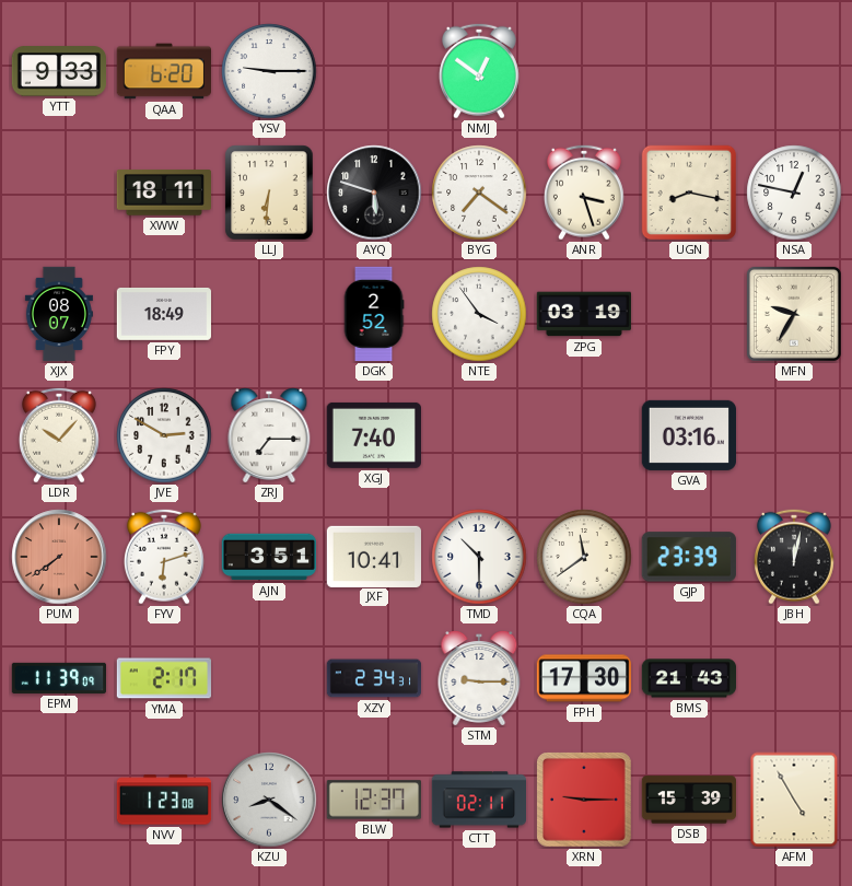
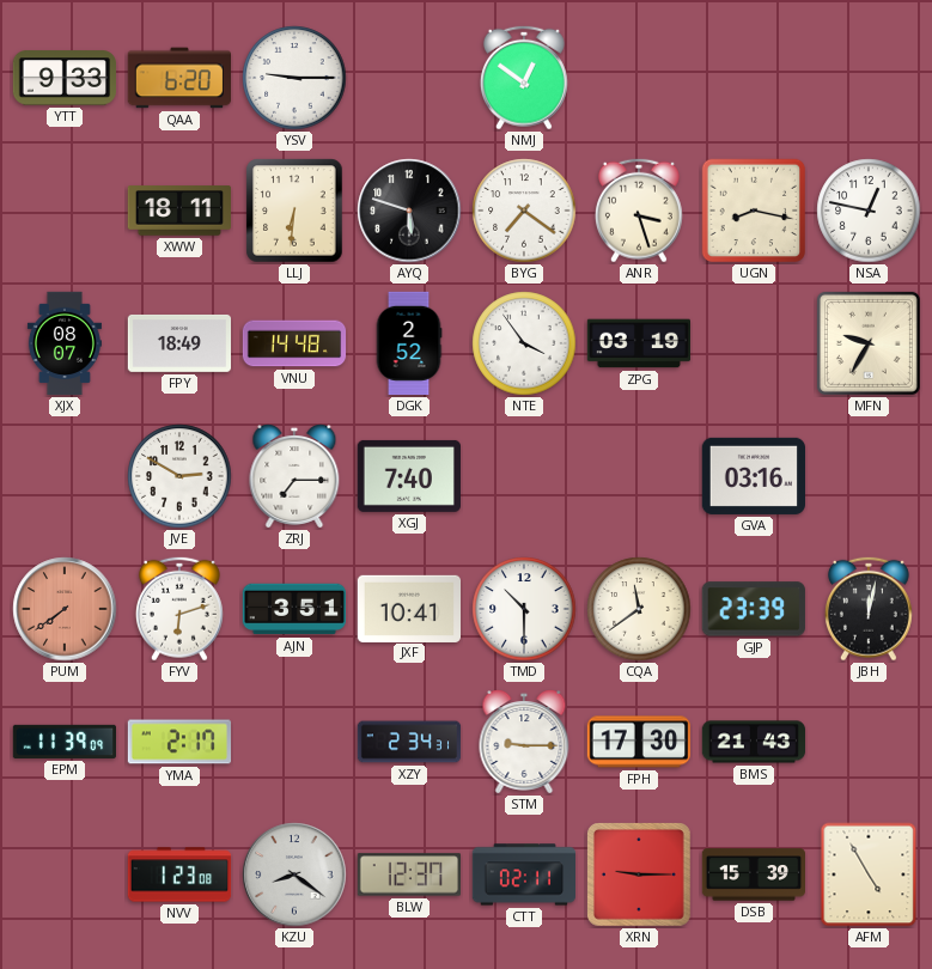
VNU: none -> 14:48 (294, 343)
LDR: 10:07 -> none (59, 435)
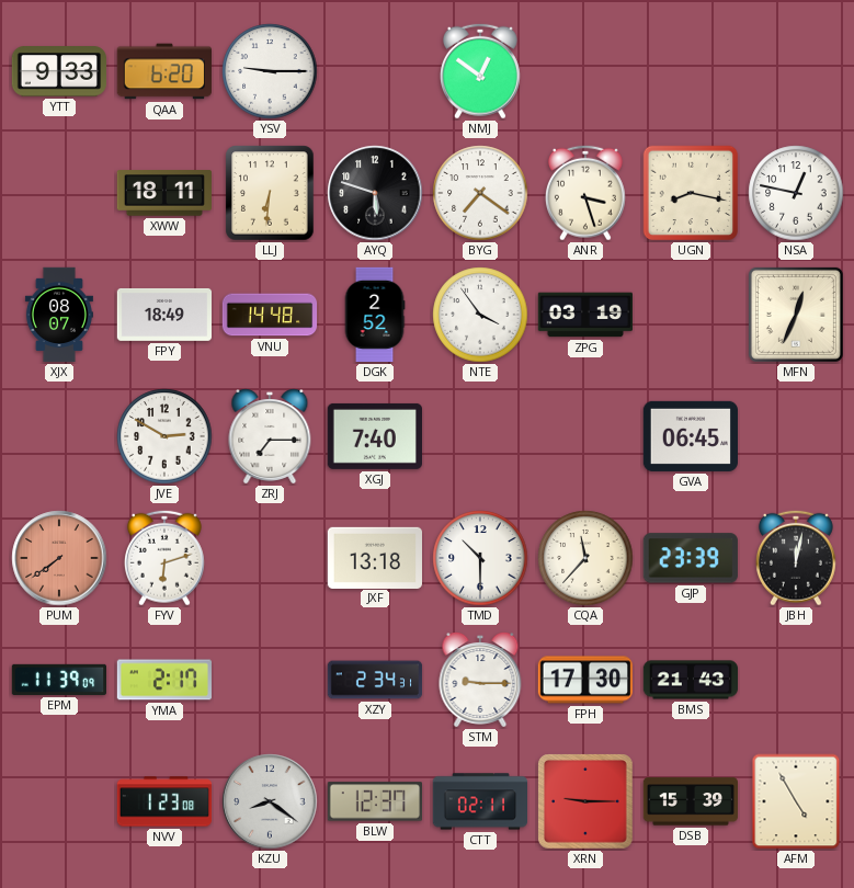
MFN: 9:35 -> 12:34 (796, 315)
GVA: 03:16 -> 06:45 (690, 436)
AJN: 3:51 -> none (293, 609)
JXF: 10:41 -> 13:18 (374, 557)
CQA: 11:39 -> 11:37 (585, 558)
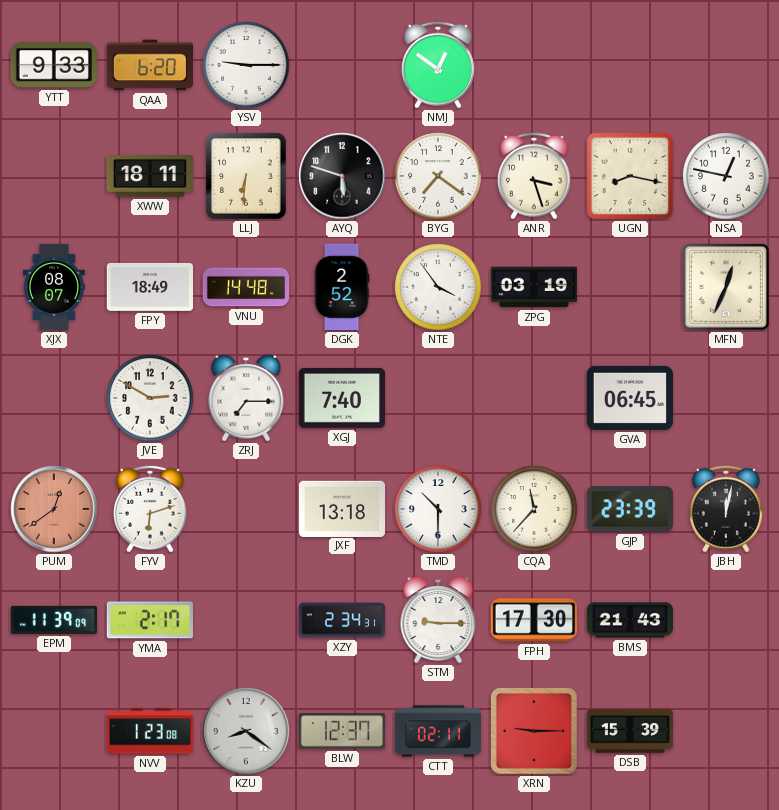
PUM: 7:39 -> 12:39 (54, 509)
AFM: 4:55 -> none (796, 801)
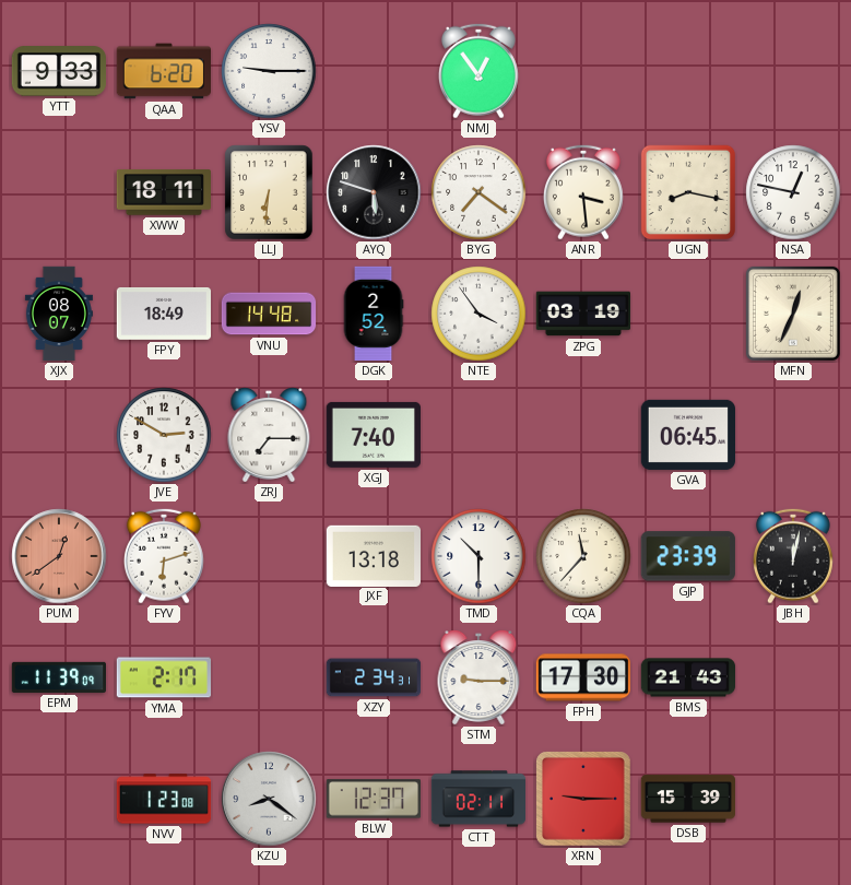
NMJ: 12:51 -> 12:54 (478, 71)
ANR: 3:27 -> 3:29 (583, 192)
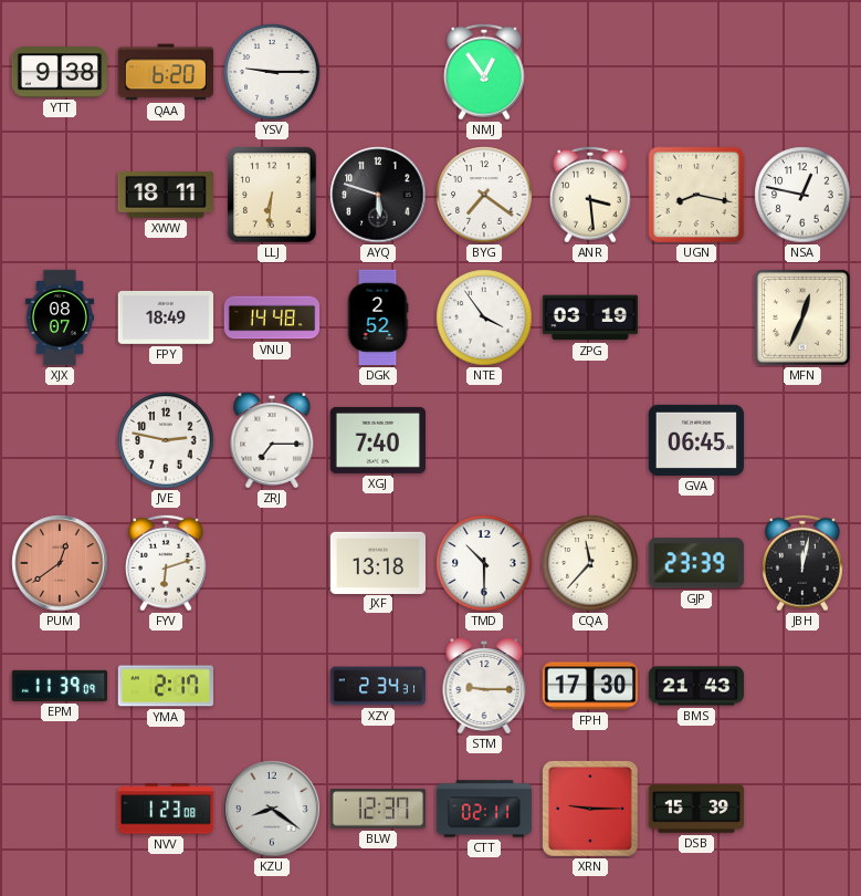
YTT: 9:33 -> 9:38 (59, 72)
JVE: 2:50 -> 2:47 (166, 440)
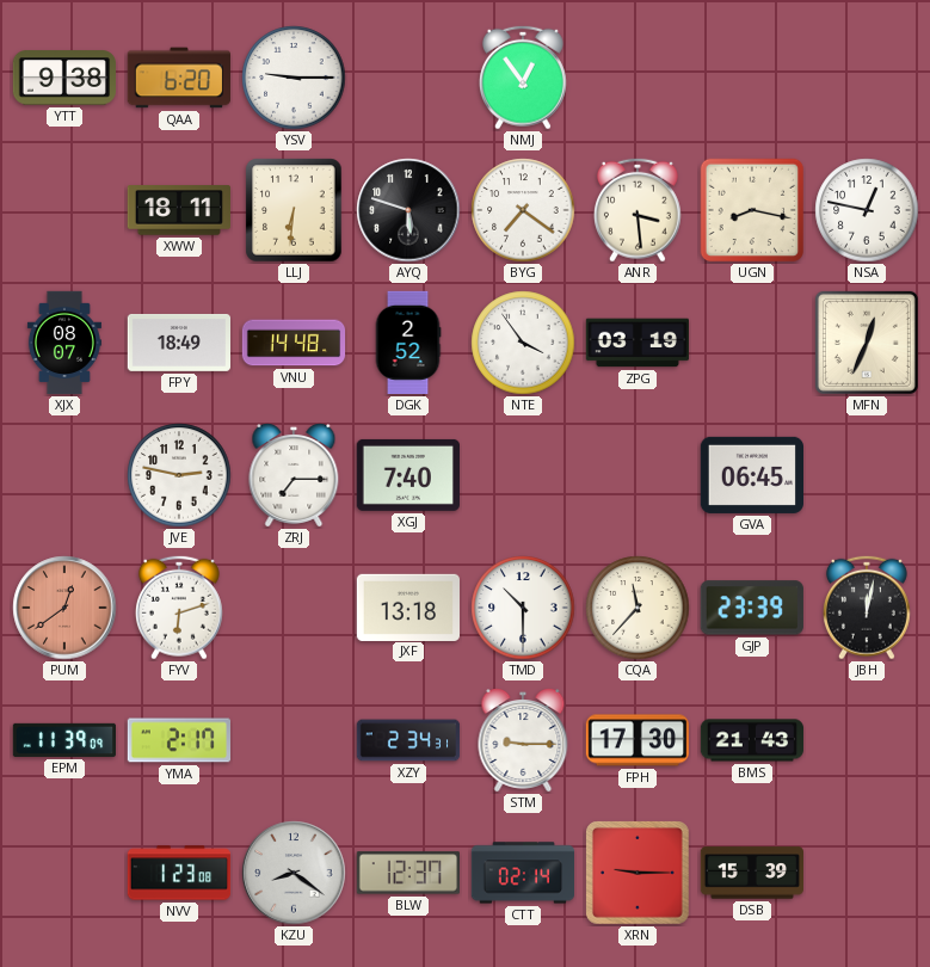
CTT: 02:11 -> 02:14 (522, 873)
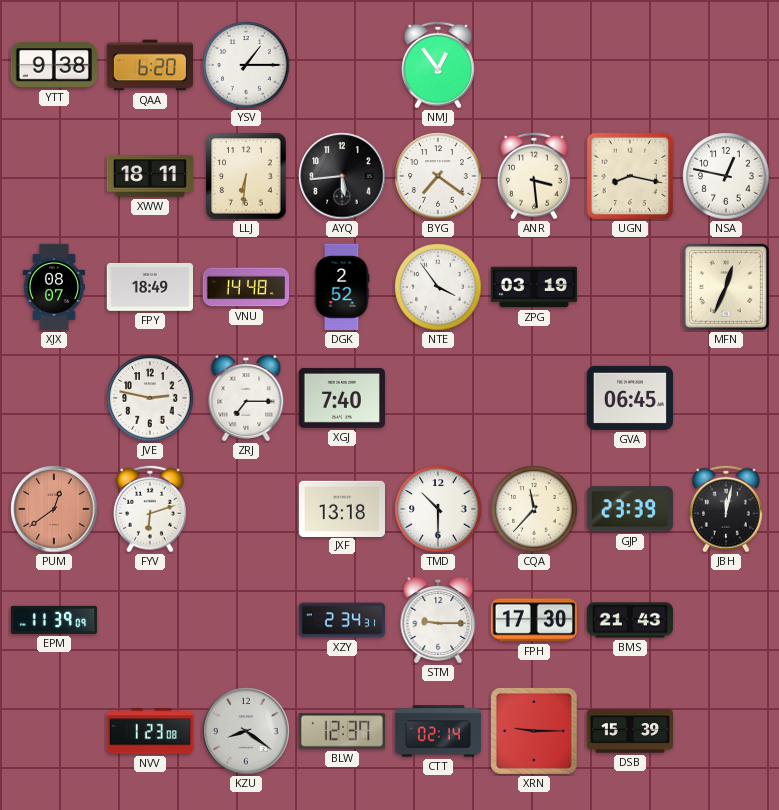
YSV: 9:15 -> 1:15 (246, 65)
AYQ: 5:48 -> 5:44 (342, 176)
YMA: 2:17 -> none (178, 740)
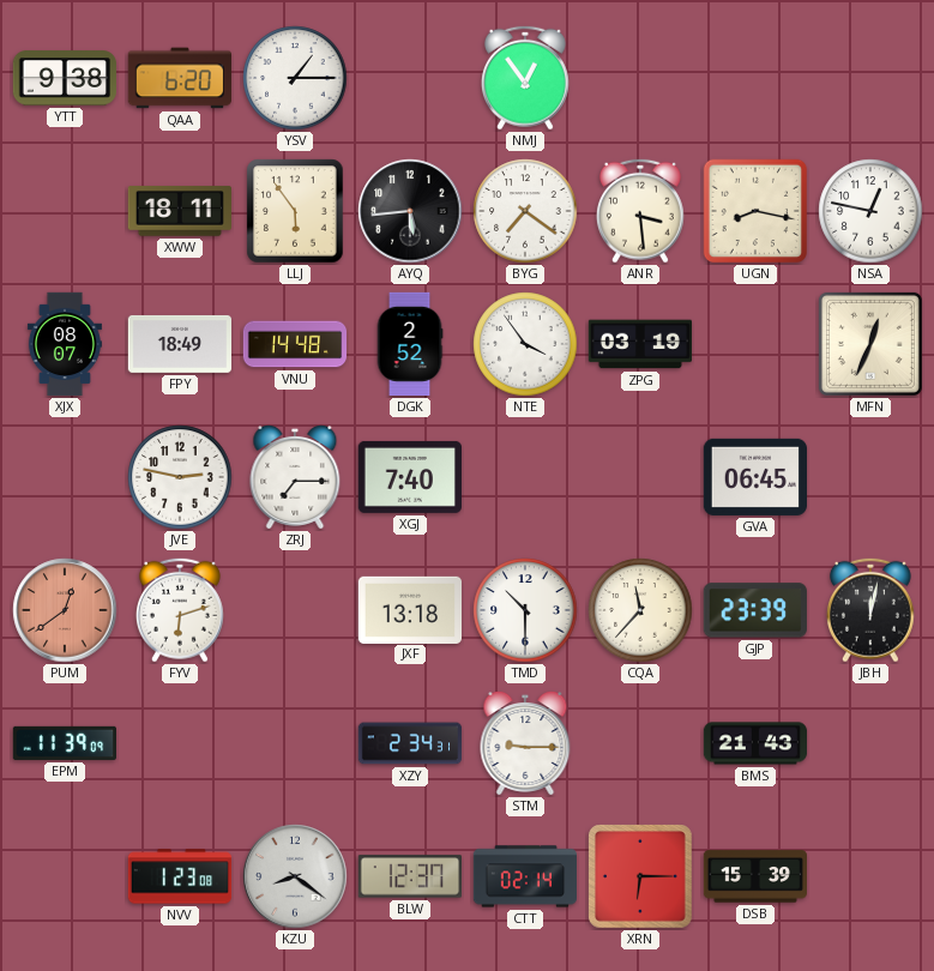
LLJ: 6:31 -> 5:54 (295, 211)
FPH: 17:30 -> none (533, 620)
XRN: 9:15 -> 6:15 (641, 877)
